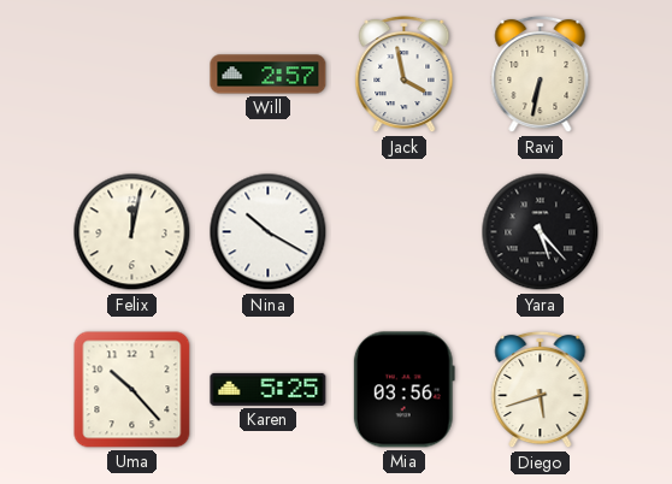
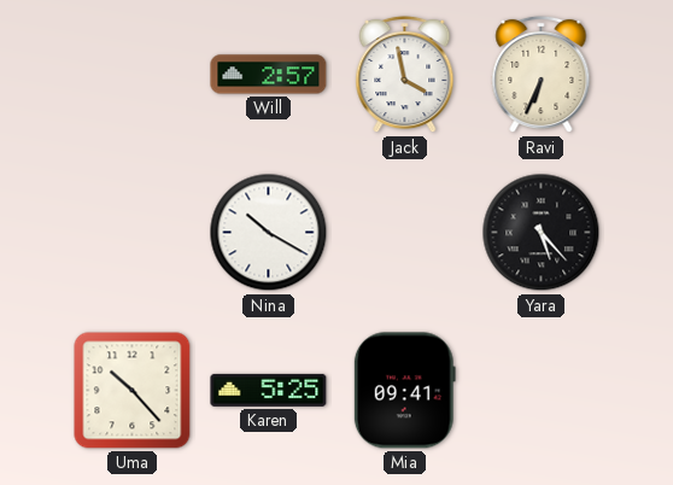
Ravi: 6:32 -> 6:34 (542, 75)
Felix: 12:02 -> none (132, 232)
Mia: 03:56 -> 09:41 (404, 391)
Diego: 5:42 -> none (541, 390)
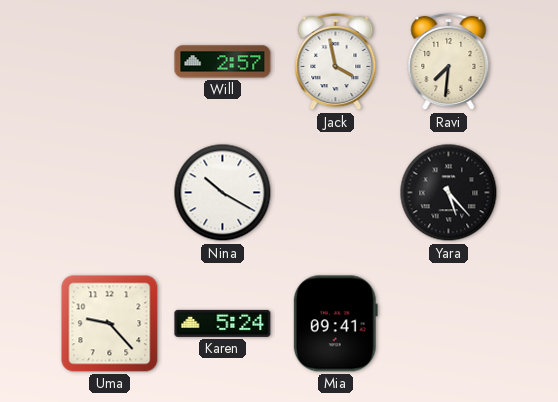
Ravi: 6:34 -> 7:31 (449, 62)
Uma: 10:23 -> 9:23 (110, 324)
Karen: 5:25 -> 5:24 (223, 323)
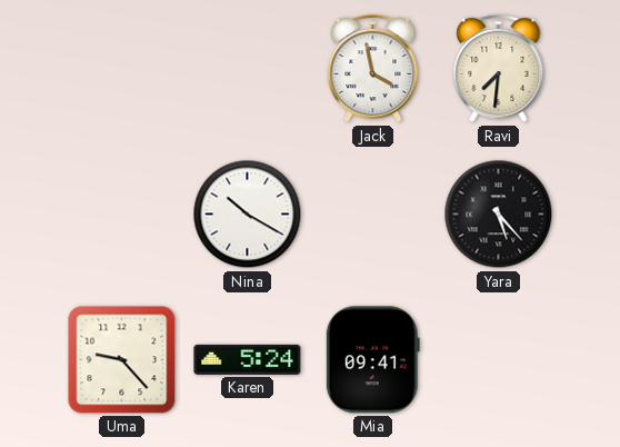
Will: 2:57 -> none (223, 62)
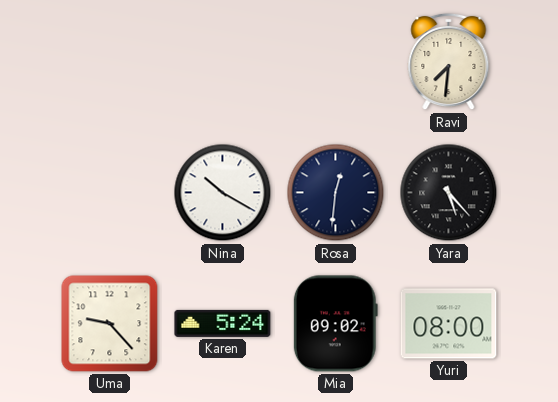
Jack: 3:58 -> none (373, 69)
Rosa: none -> 12:31 (336, 193)
Mia: 09:41 -> 09:02 (335, 324)
Yuri: none -> 08:00 (449, 324)
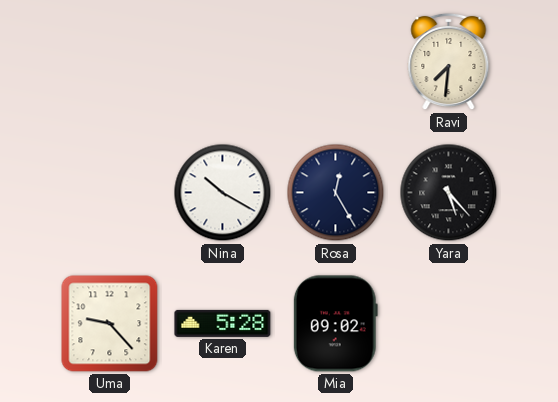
Rosa: 12:31 -> 12:25 (336, 193)
Karen: 5:24 -> 5:28 (223, 323)
Yuri: 08:00 -> none (449, 324)
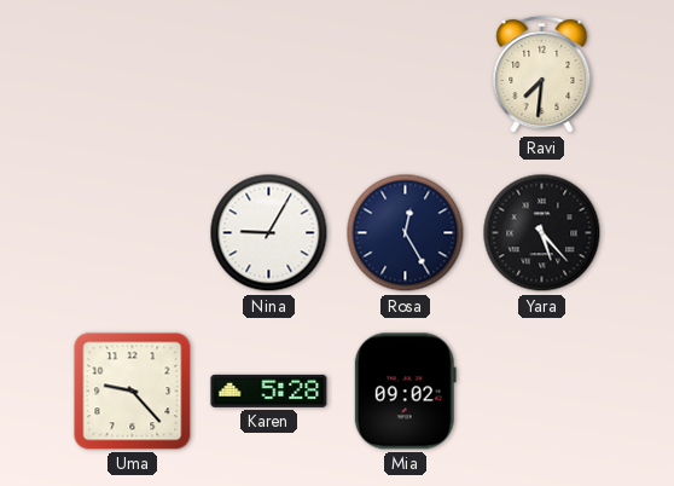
Nina: 10:20 -> 9:05 (269, 233)
